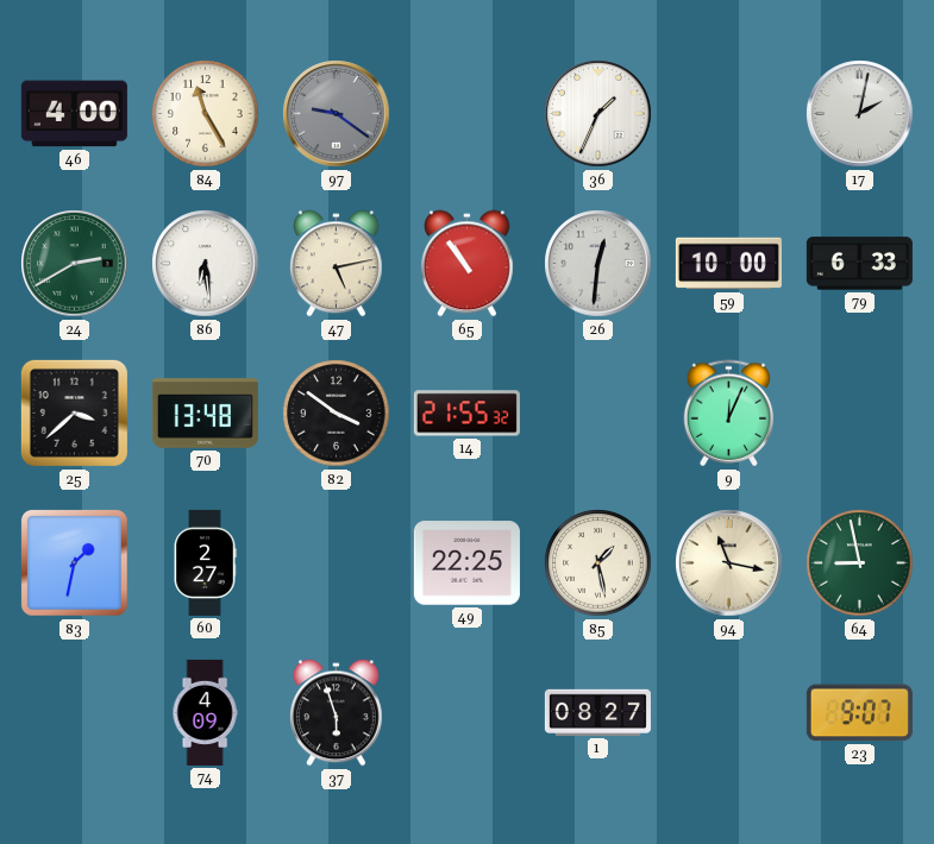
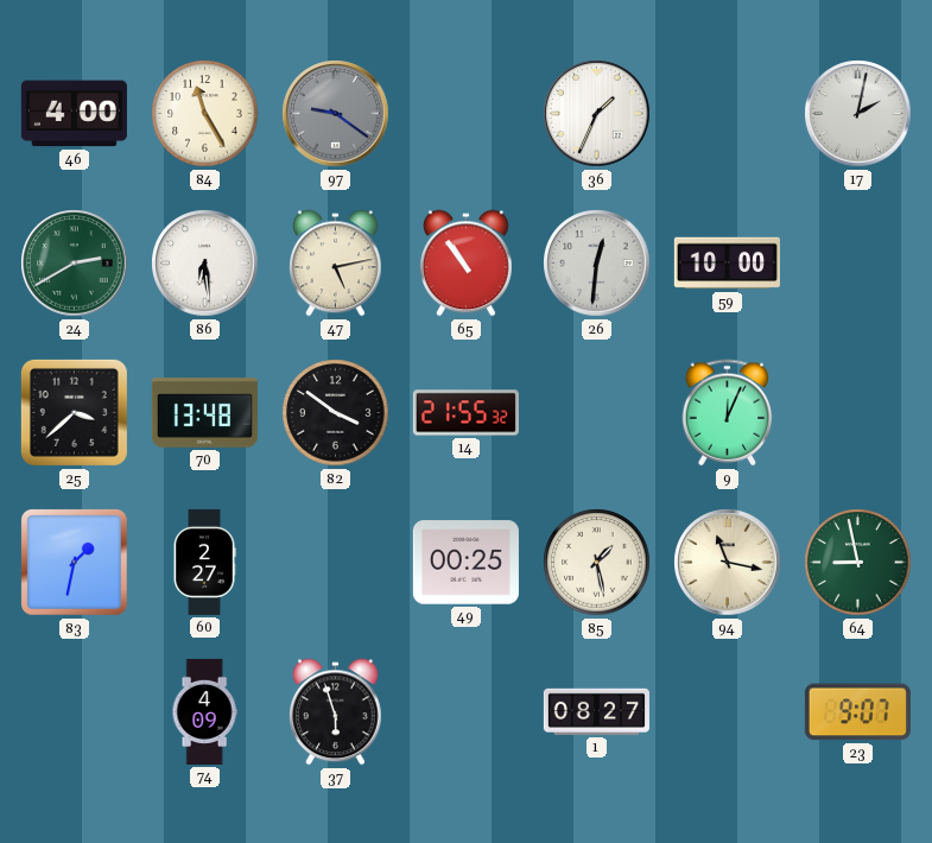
79: 6:33 -> none (859, 264)
49: 22:25 -> 00:25 (465, 563)
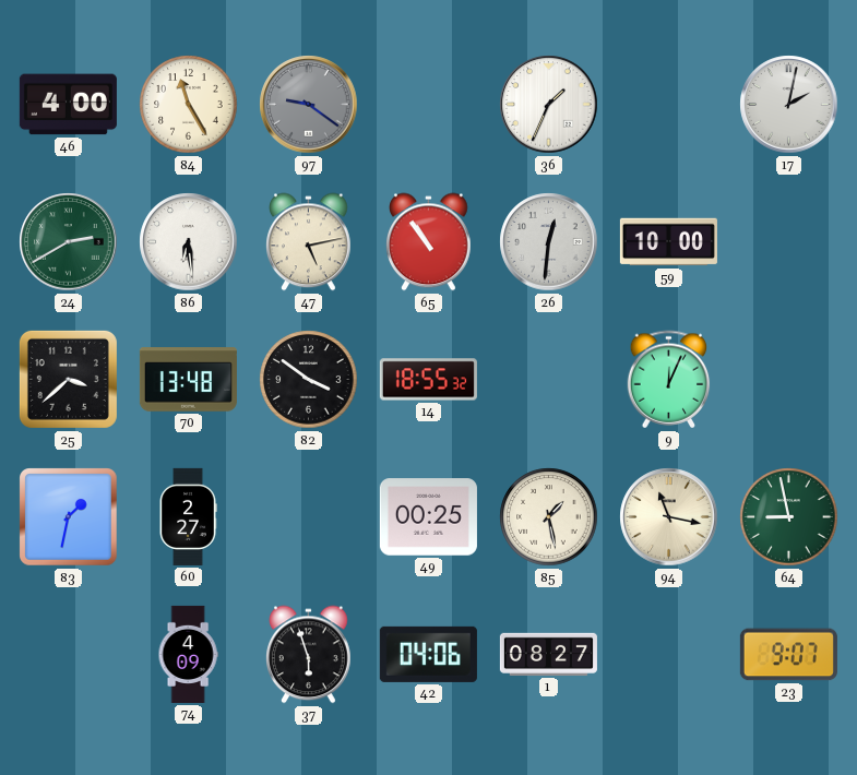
14: 21:55 -> 18:55 (428, 380)
42: none -> 04:06 (428, 654)
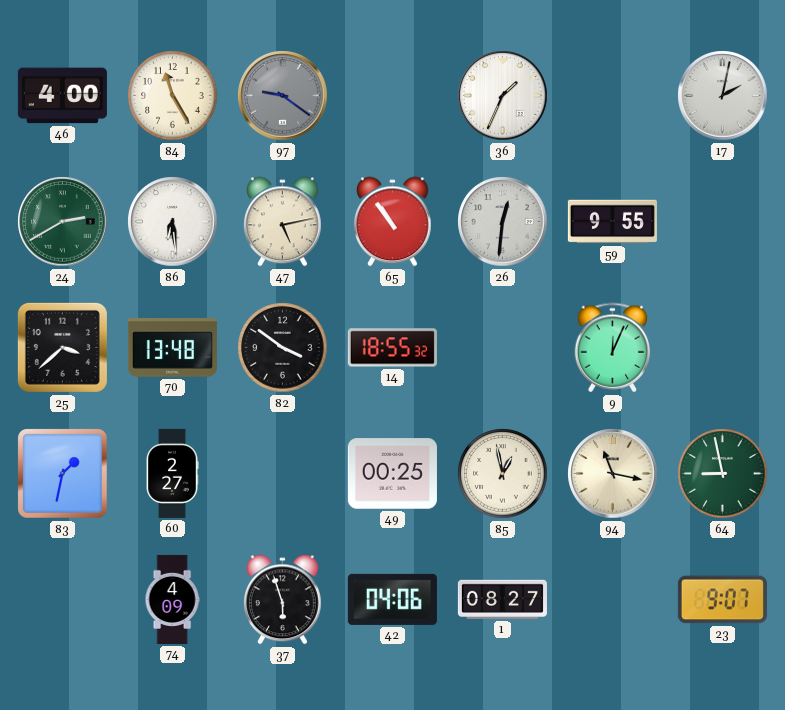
59: 10:00 -> 9:55 (612, 222)
85: 1:28 -> 12:58 (503, 474)
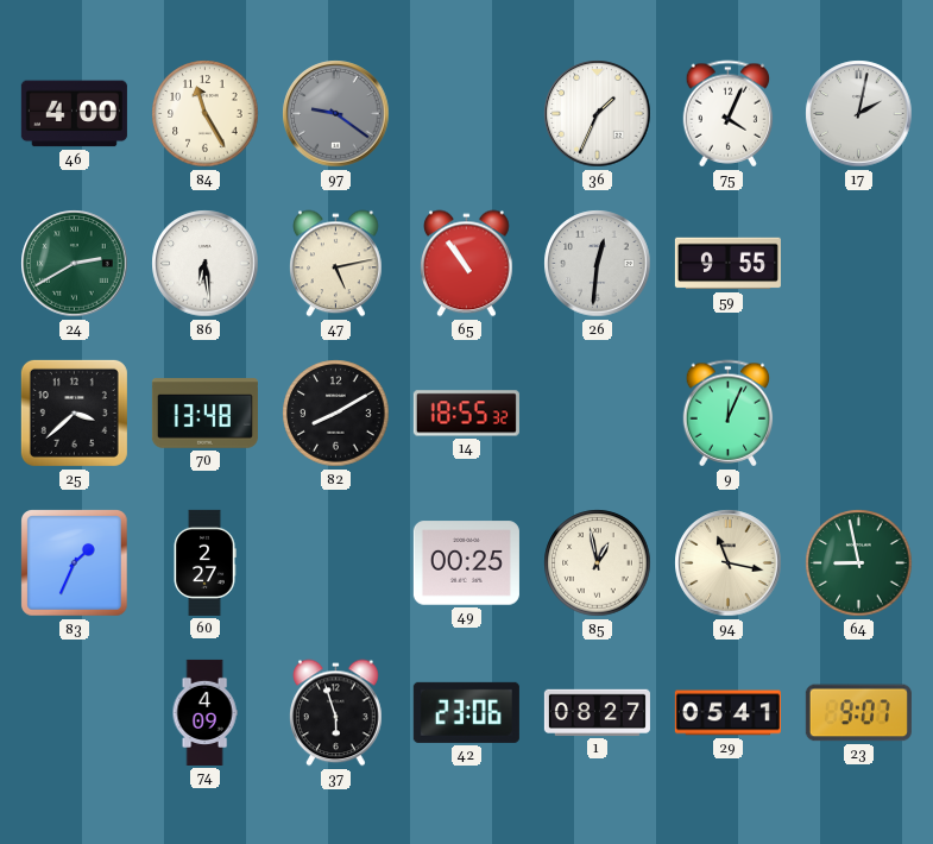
75: none -> 4:04 (729, 114)
82: 3:51 -> 8:10 (336, 414)
83: 1:32 -> 1:34 (75, 563)
42: 04:06 -> 23:06 (466, 712)
29: none -> 05:41 (727, 713)
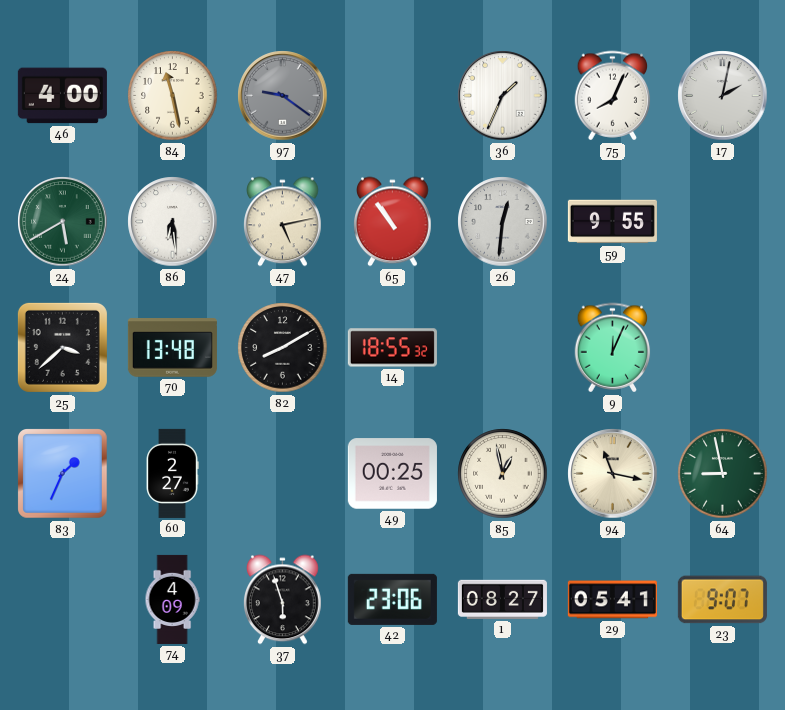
84: 11:25 -> 11:28 (173, 96)
75: 4:04 -> 8:04 (613, 96)
24: 2:40 -> 5:40 (63, 222)
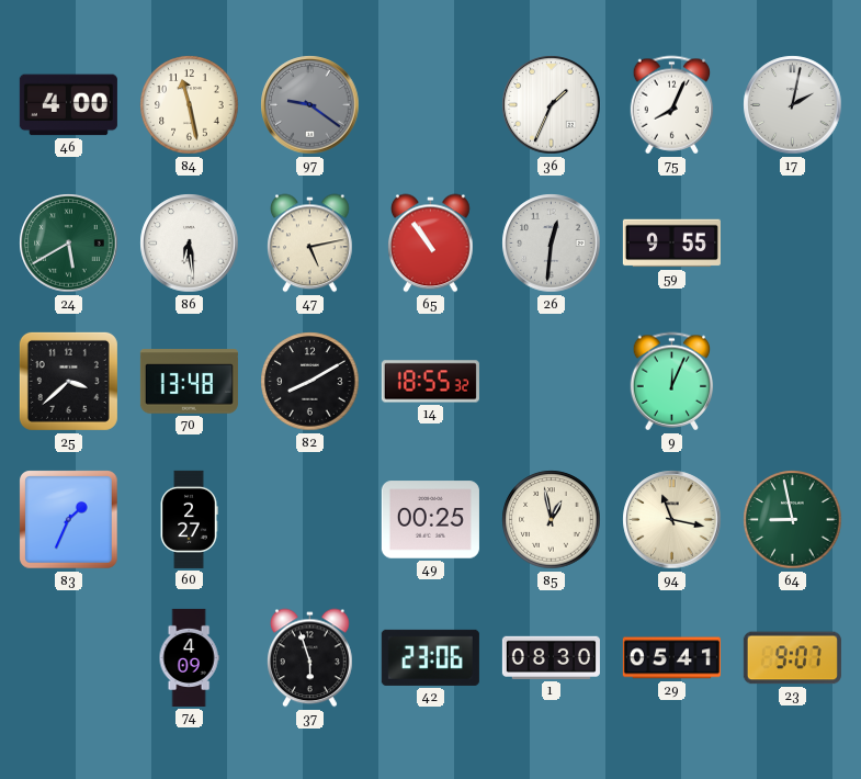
1: 08:27 -> 08:30 (551, 657)
